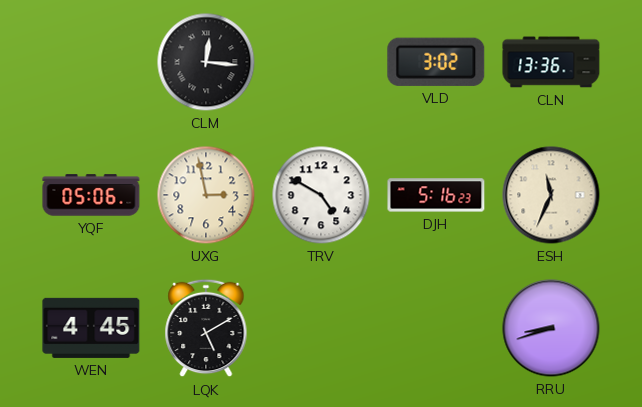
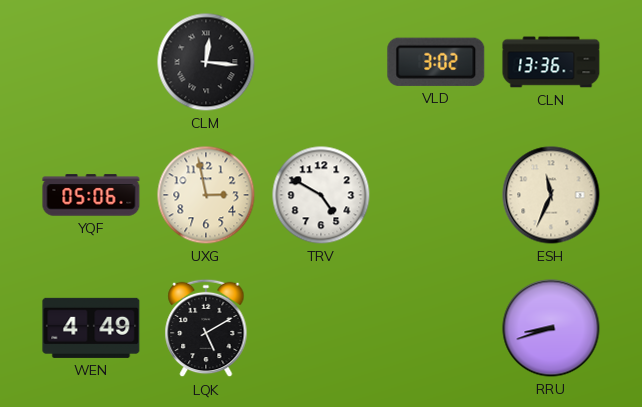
DJH: 5:16 -> none (436, 195)
WEN: 4:45 -> 4:49 (91, 328)
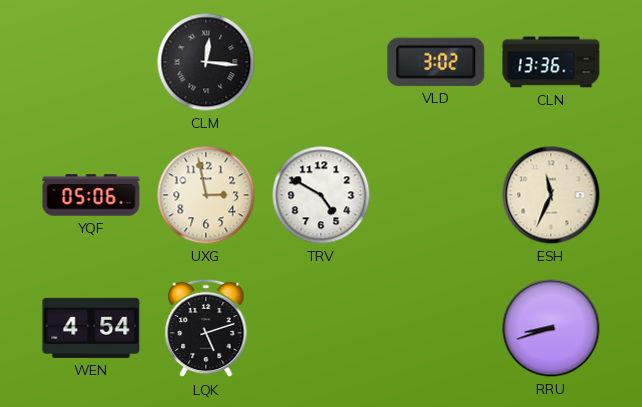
WEN: 4:49 -> 4:54 (91, 328)
LQK: 5:10 -> 5:12 (206, 328)
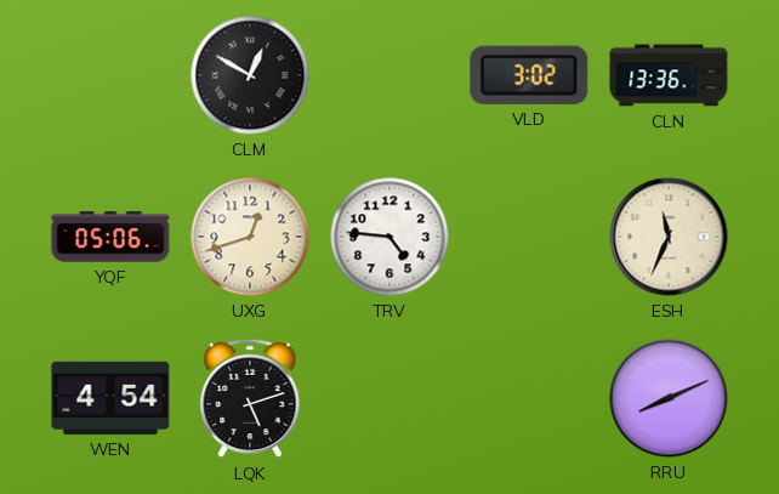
CLM: 12:16 -> 12:50 (250, 75)
UXG: 2:58 -> 12:42 (250, 237)
TRV: 4:50 -> 4:46 (389, 237)
RRU: 8:42 -> 8:11 (669, 398)
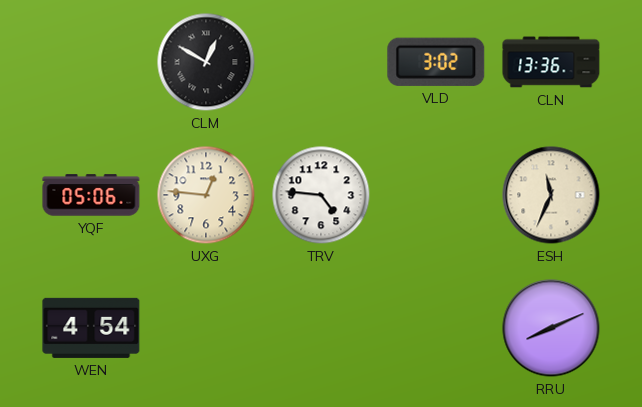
UXG: 12:42 -> 12:46 (206, 195)
LQK: 5:12 -> none (250, 398)
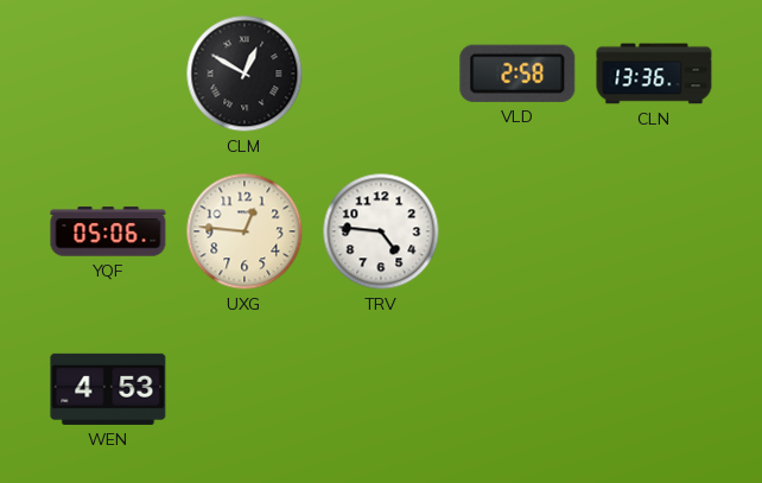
VLD: 3:02 -> 2:58 (517, 74)
ESH: 11:34 -> none (551, 195)
WEN: 4:54 -> 4:53 (108, 389)
RRU: 8:11 -> none (551, 328)
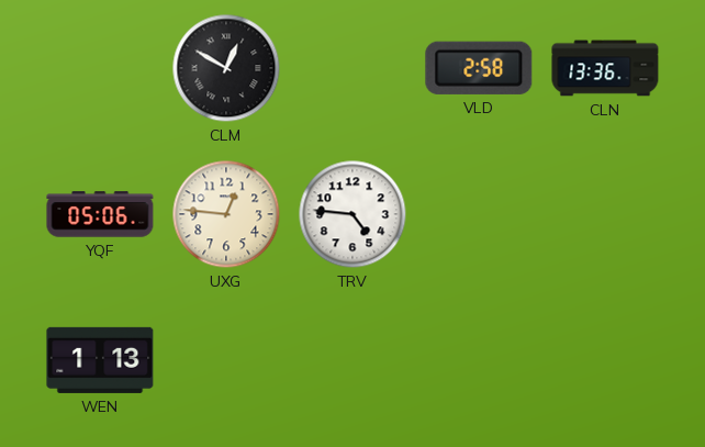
WEN: 4:53 -> 1:13 (100, 360)
